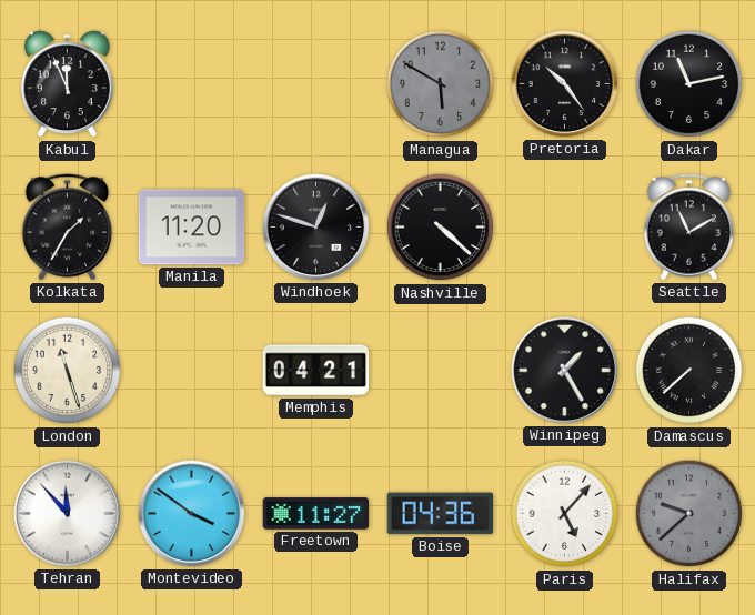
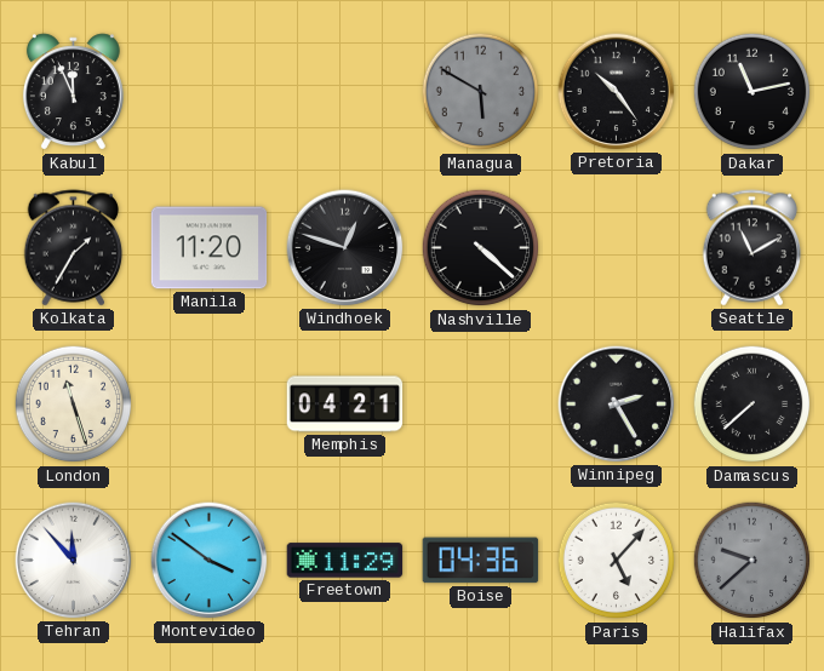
Winnipeg: 1:25 -> 2:25 (617, 405)
Freetown: 11:27 -> 11:29 (345, 561)
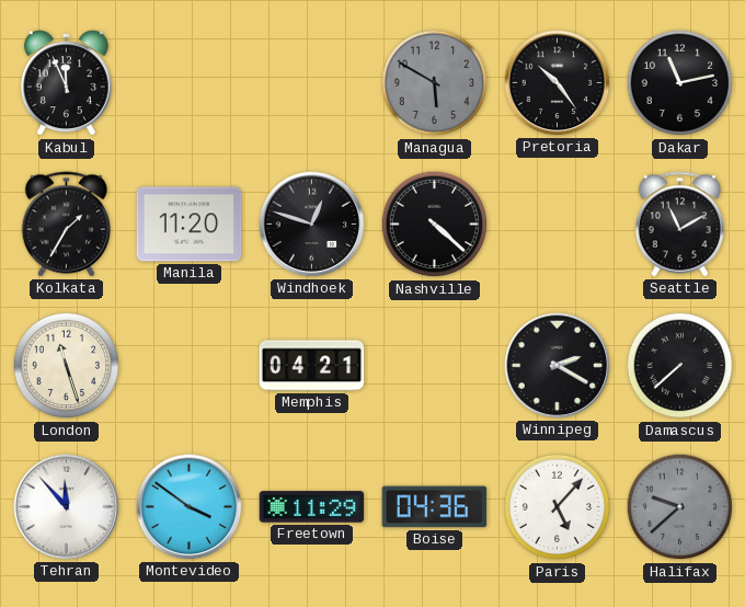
Winnipeg: 2:25 -> 2:20 (558, 366)
